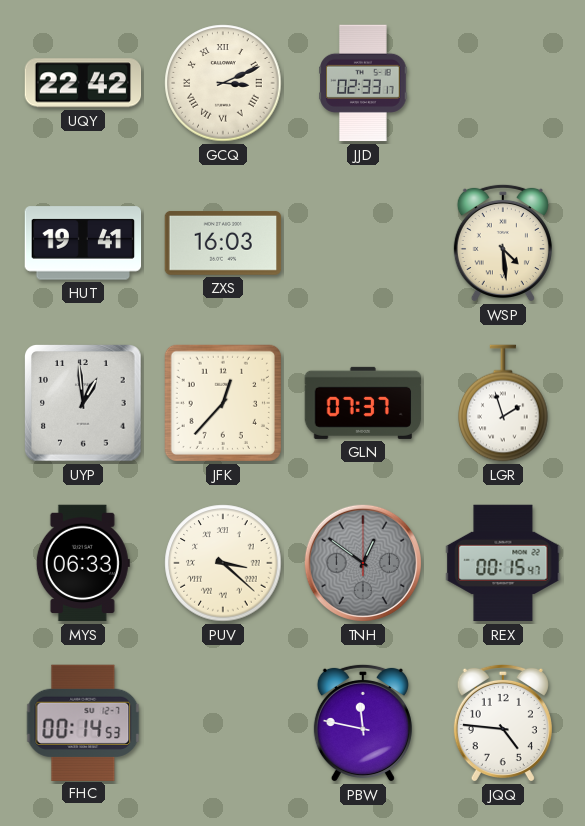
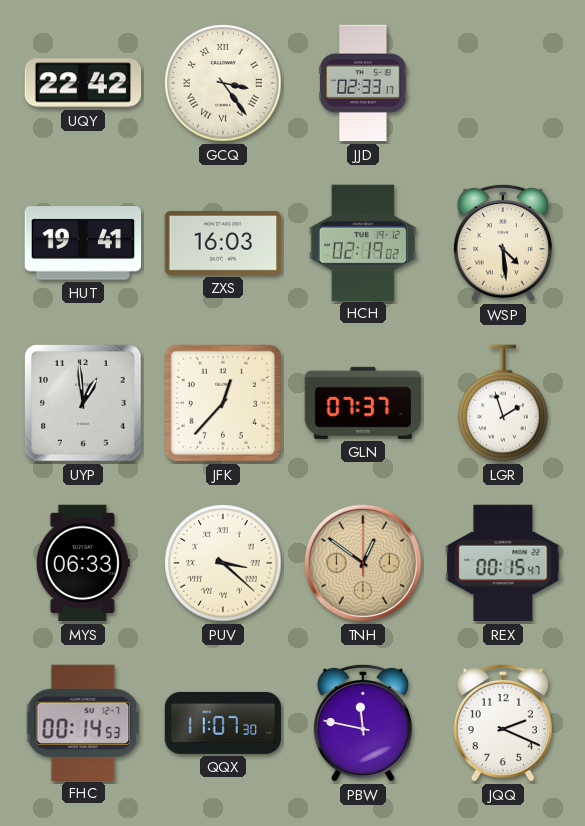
GCQ: 3:11 -> 3:24 (223, 83)
HCH: none -> 02:19 (363, 242)
TNH dial: grey -> champagne (363, 563)
QQX: none -> 11:07 (223, 723)
JQQ: 4:46 -> 2:19 (503, 723)
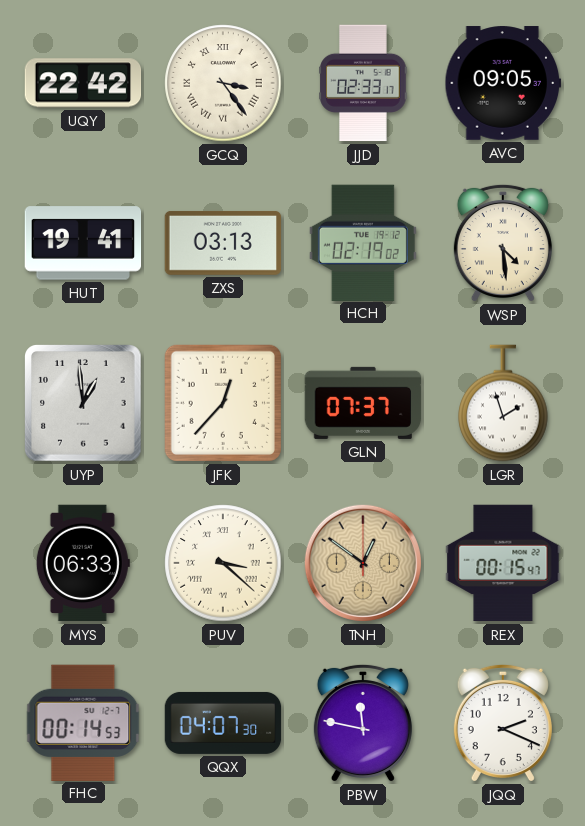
AVC: none -> 09:05 (503, 83)
ZXS: 16:03 -> 03:13 (223, 243)
QQX: 11:07 -> 04:07 (223, 723)
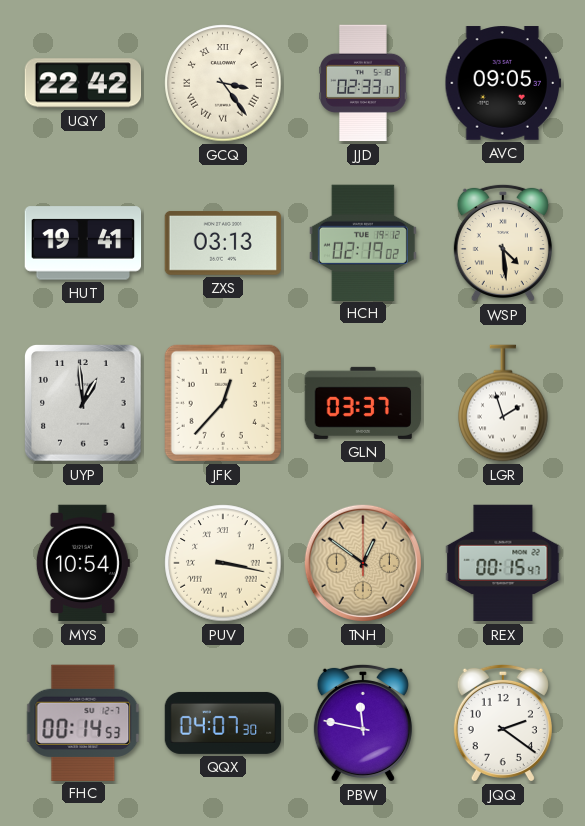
GLN: 07:37 -> 03:37 (363, 403)
MYS: 06:33 -> 10:54 (83, 563)
PUV: 3:22 -> 3:17 (223, 563)
JQQ: 2:19 -> 2:21 (503, 723)
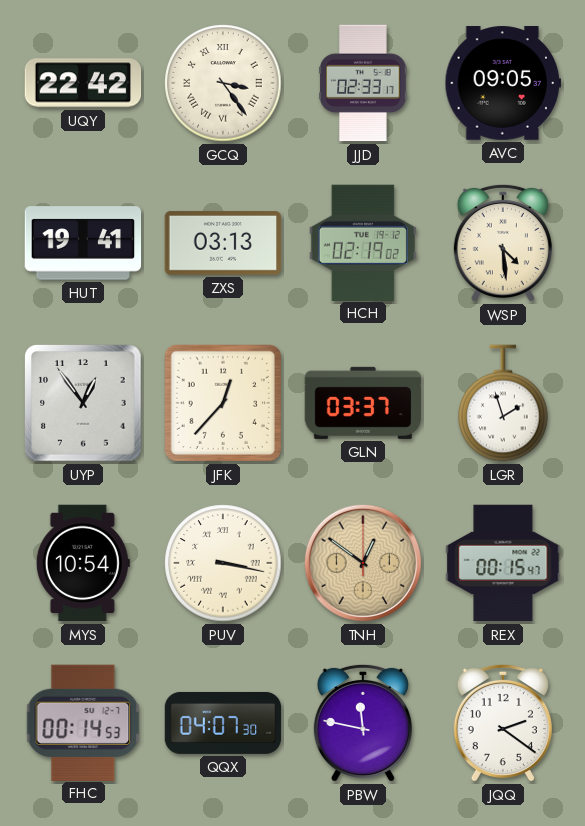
UYP: 12:59 -> 12:54 (83, 403)
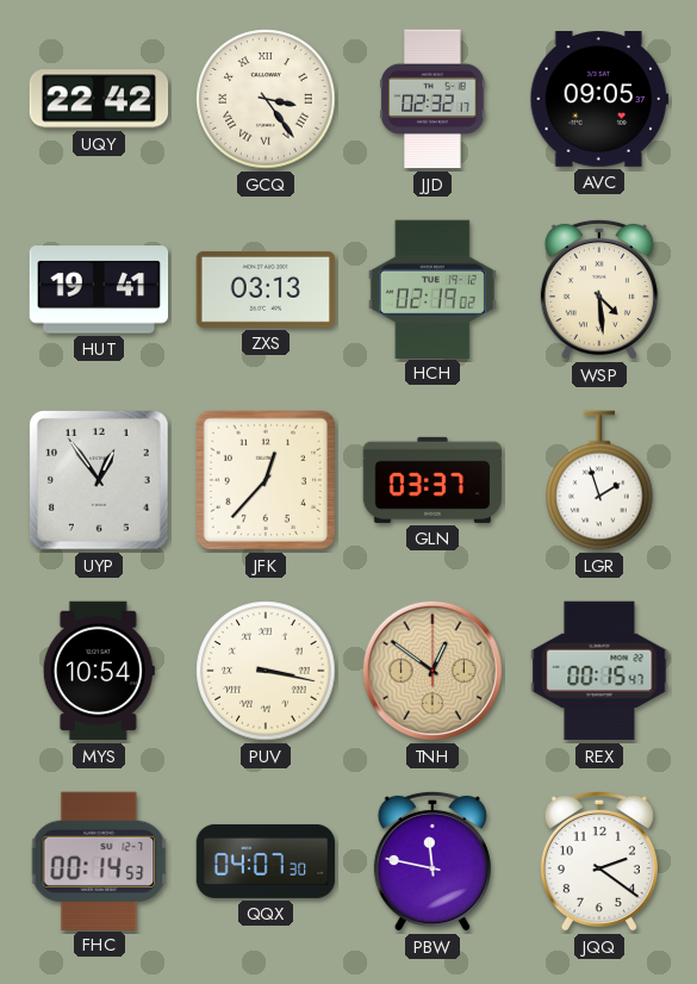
JJD: 02:33 -> 02:32 (432, 99)
